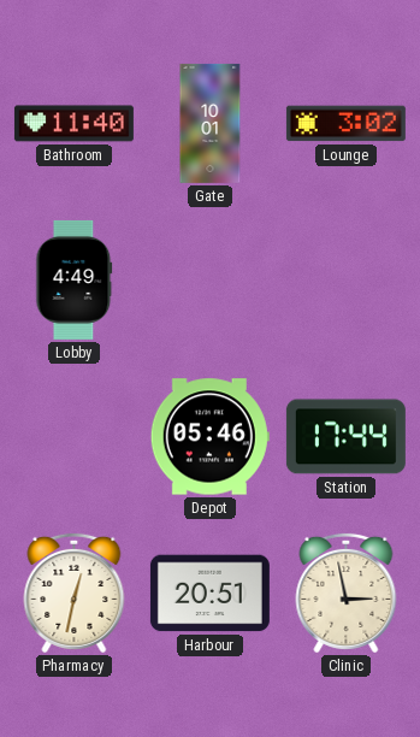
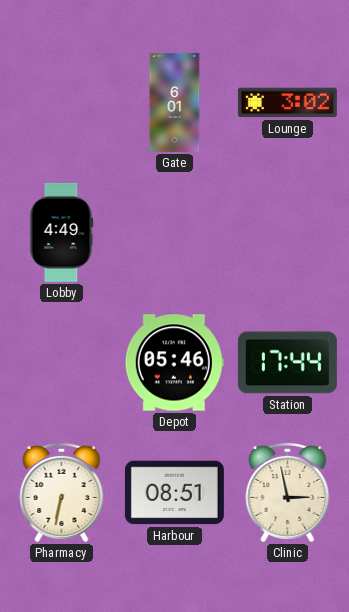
Bathroom: 11:40 -> none (73, 124)
Gate: 10:01 -> 6:01 (175, 102)
Pharmacy: 12:32 -> 6:32 (62, 492)
Harbour: 20:51 -> 08:51 (174, 493)
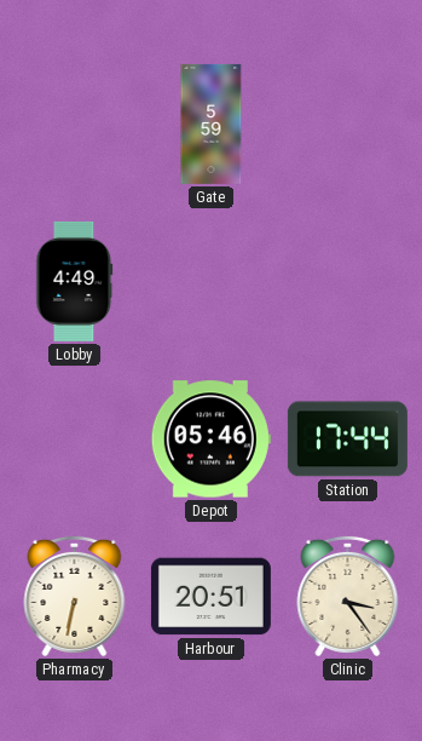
Gate: 6:01 -> 5:59 (212, 123)
Lounge: 3:02 -> none (287, 103)
Harbour: 08:51 -> 20:51 (210, 597)
Clinic: 2:58 -> 3:24 (348, 596)
